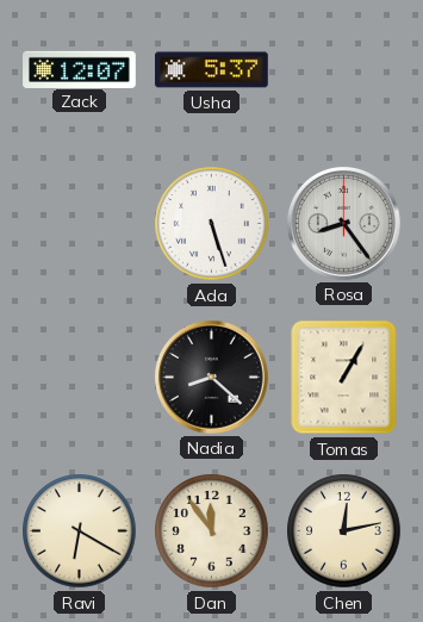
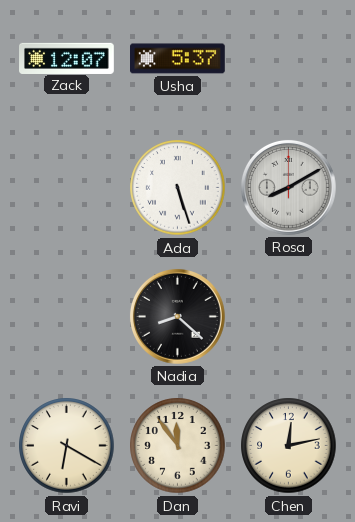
Rosa: 8:24 -> 8:10 (288, 187)
Tomas: 1:05 -> none (344, 378)
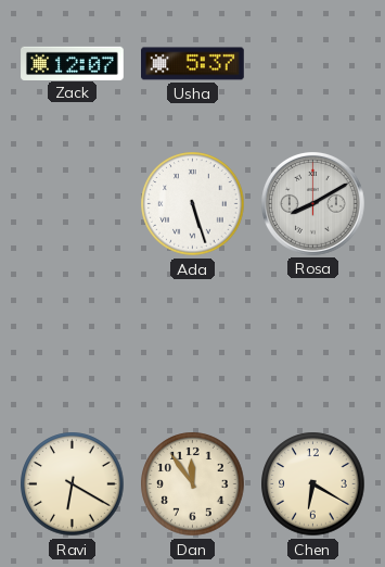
Nadia: 8:22 -> none (177, 316)
Chen: 12:13 -> 6:20 (313, 484)
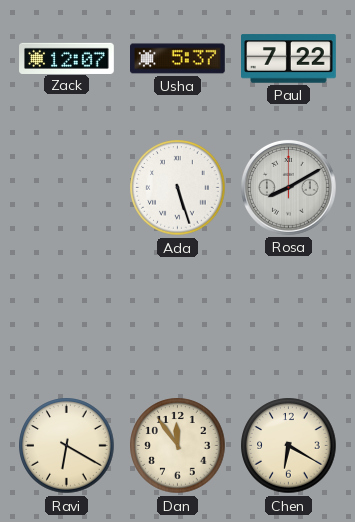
Paul: none -> 7:22 (289, 59)
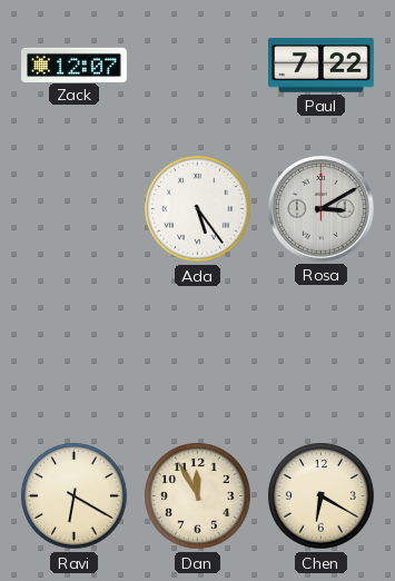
Usha: 5:37 -> none (178, 59)
Ada: 5:27 -> 5:24 (198, 209)
Rosa: 8:10 -> 3:10 (320, 208)
Dan: 11:54 -> 11:55 (198, 496)
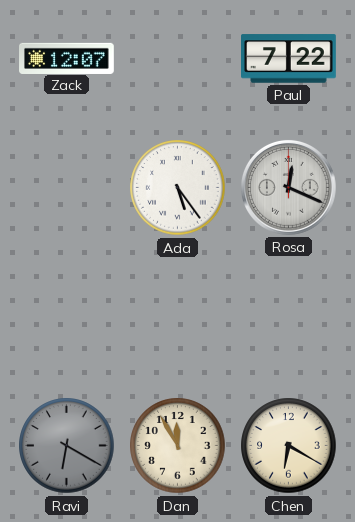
Rosa: 3:10 -> 12:19 (288, 187)
Ravi dial: cream -> grey (67, 446)
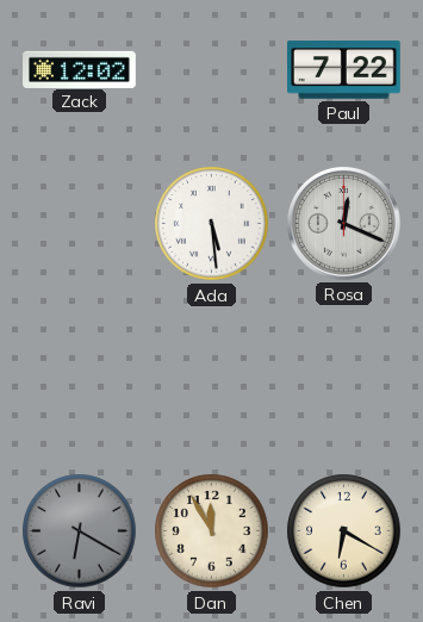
Zack: 12:07 -> 12:02 (80, 69)
Ada: 5:24 -> 5:29 (212, 224)
